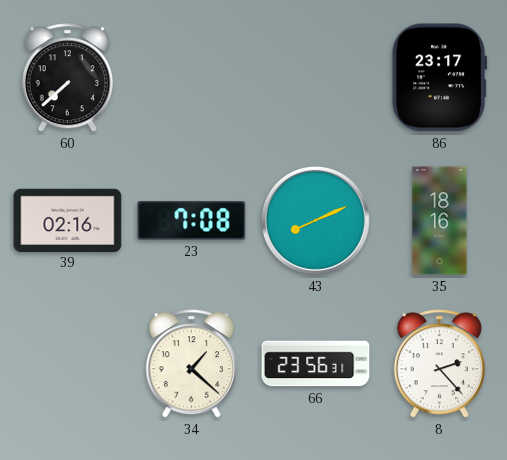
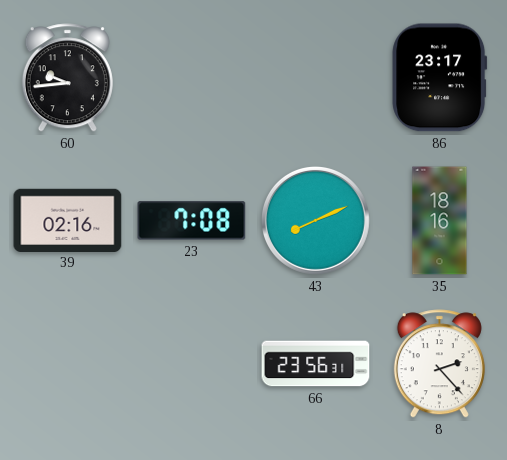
60: 7:38 -> 9:44 (67, 78)
34: 1:22 -> none (191, 364)
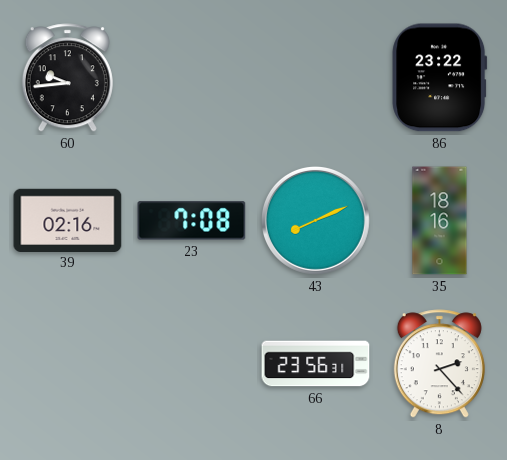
86: 23:17 -> 23:22 (440, 78)
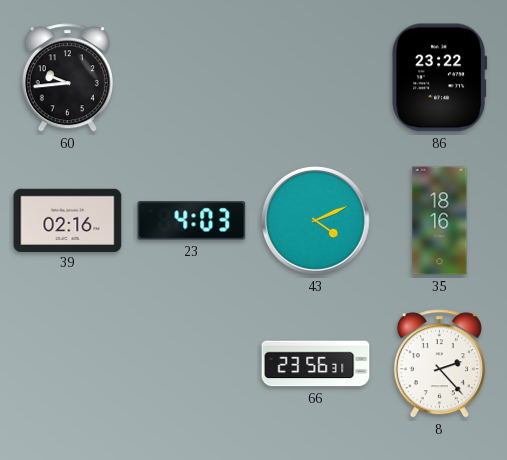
23: 7:08 -> 4:03 (192, 221)
43: 8:11 -> 4:11 (315, 220)
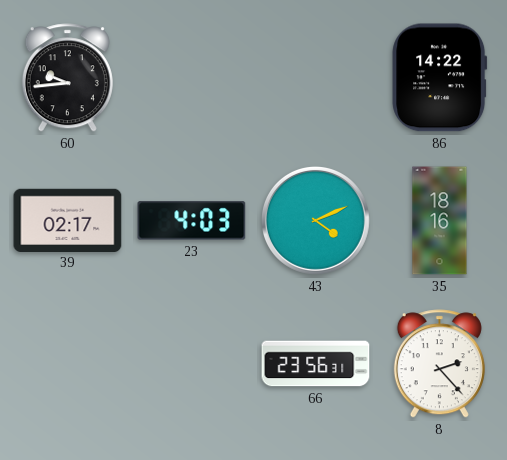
86: 23:22 -> 14:22 (440, 78)
39: 02:16 -> 02:17 (68, 220)
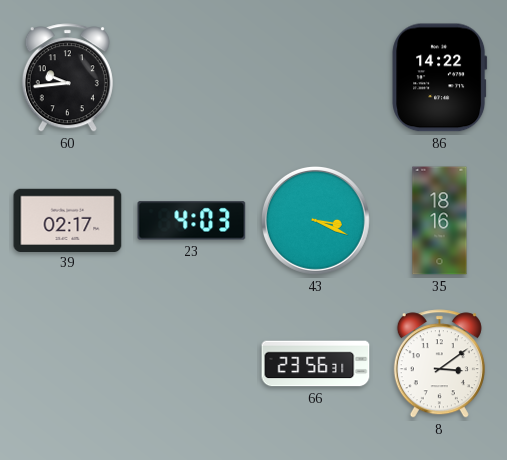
43: 4:11 -> 3:19 (315, 220)
8: 2:23 -> 3:09 (439, 364)
